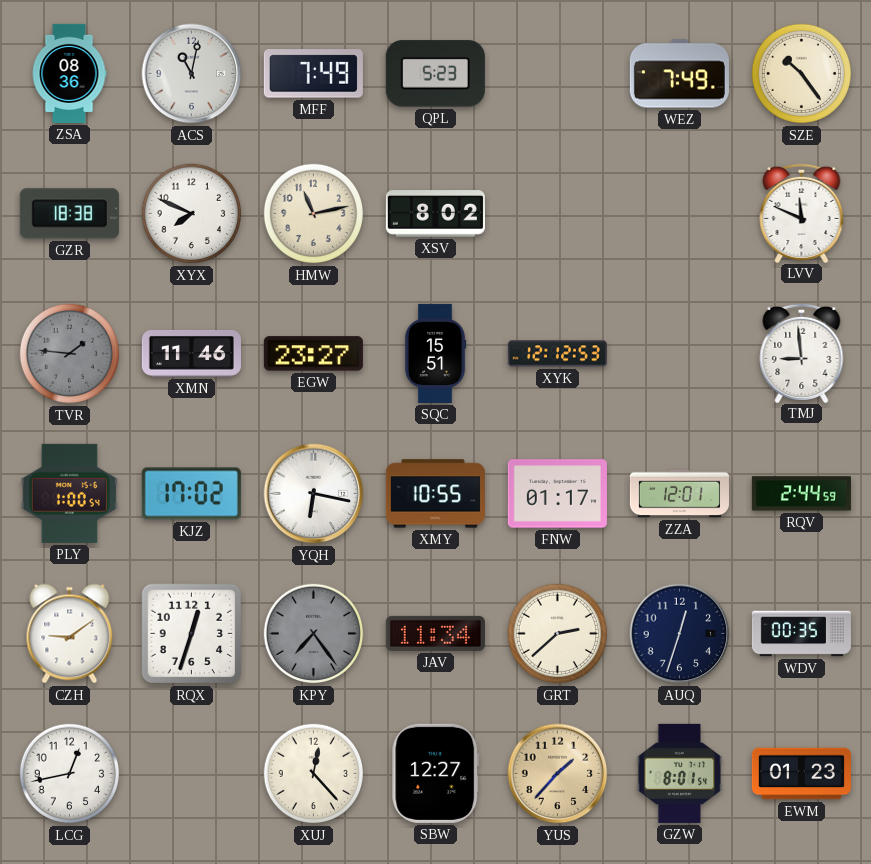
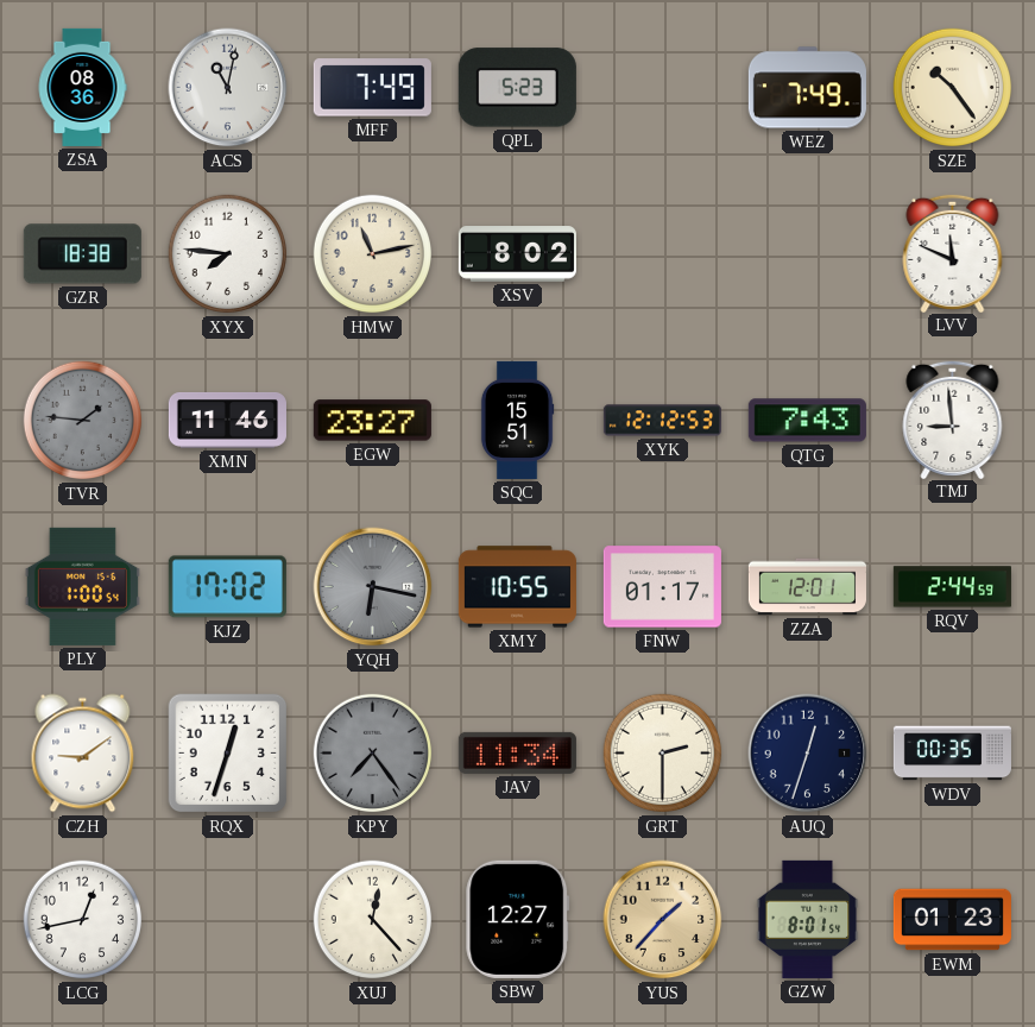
XYX: 7:49 -> 7:46 (228, 254)
QTG: none -> 7:43 (807, 421)
YQH dial: white -> grey (373, 587)
GRT: 2:38 -> 2:30 (663, 754)
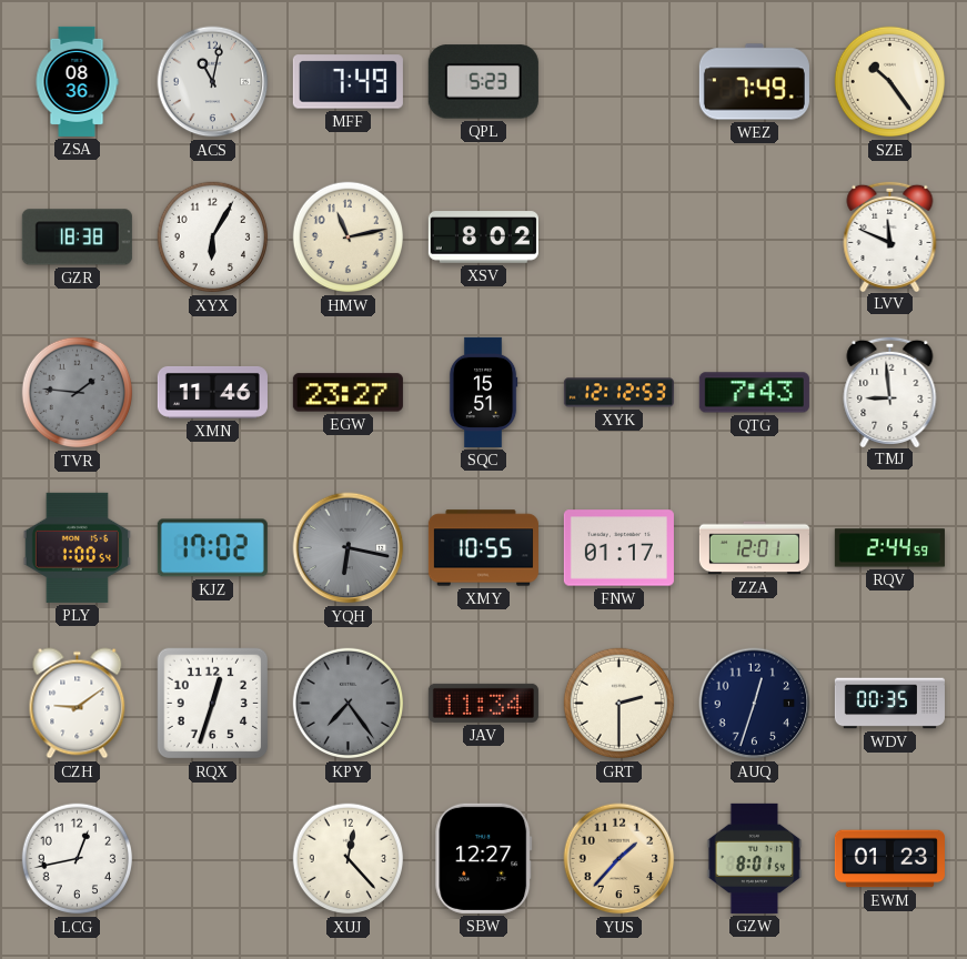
XYX: 7:46 -> 6:05 (213, 238)
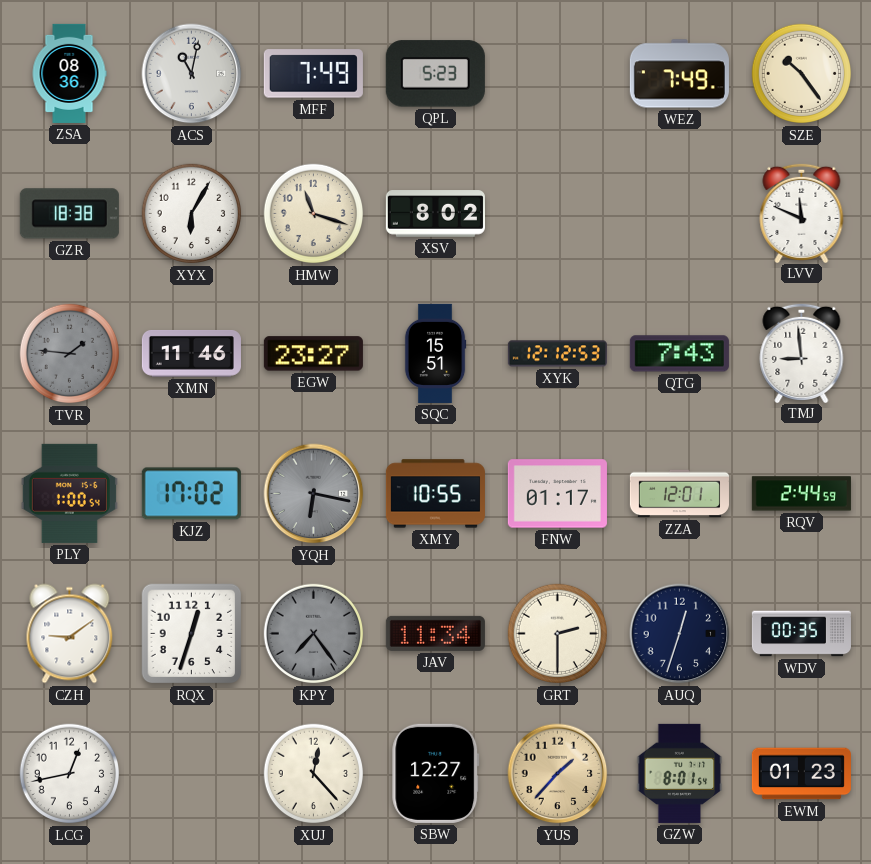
HMW: 11:13 -> 11:18 (314, 214)
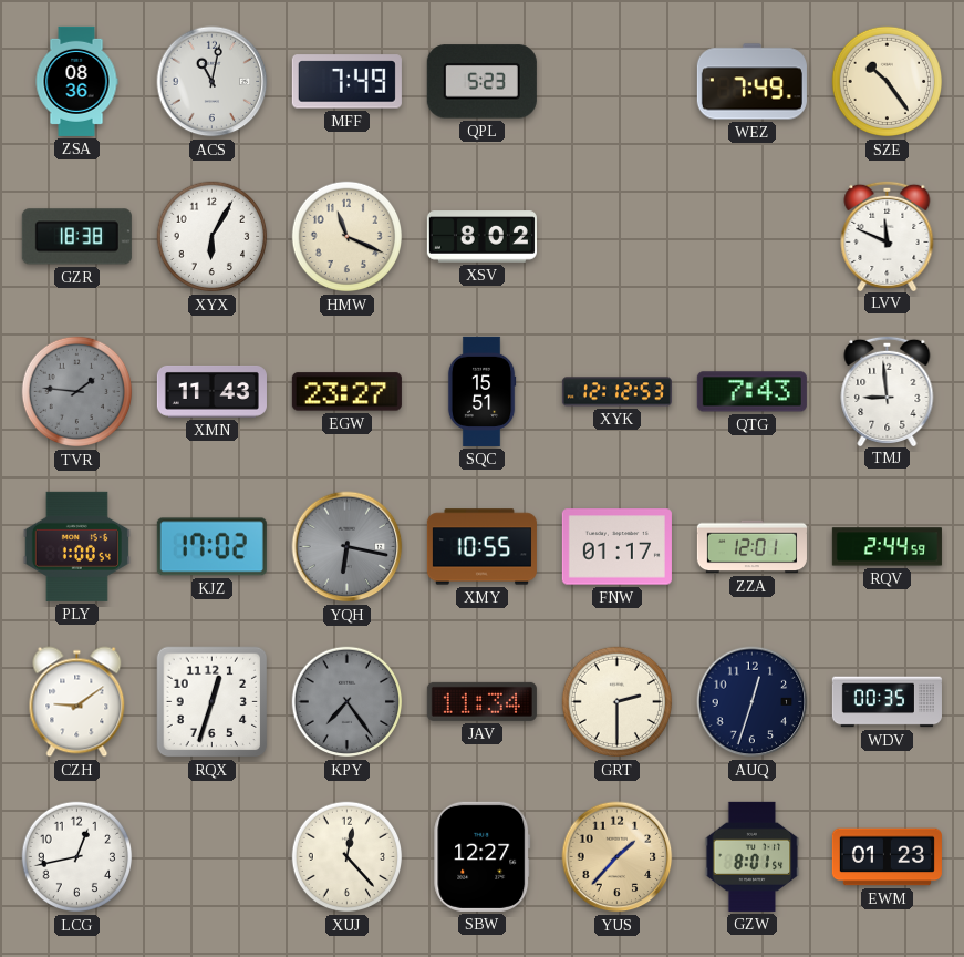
HMW: 11:18 -> 11:19 (348, 237)
XMN: 11:46 -> 11:43 (211, 392)
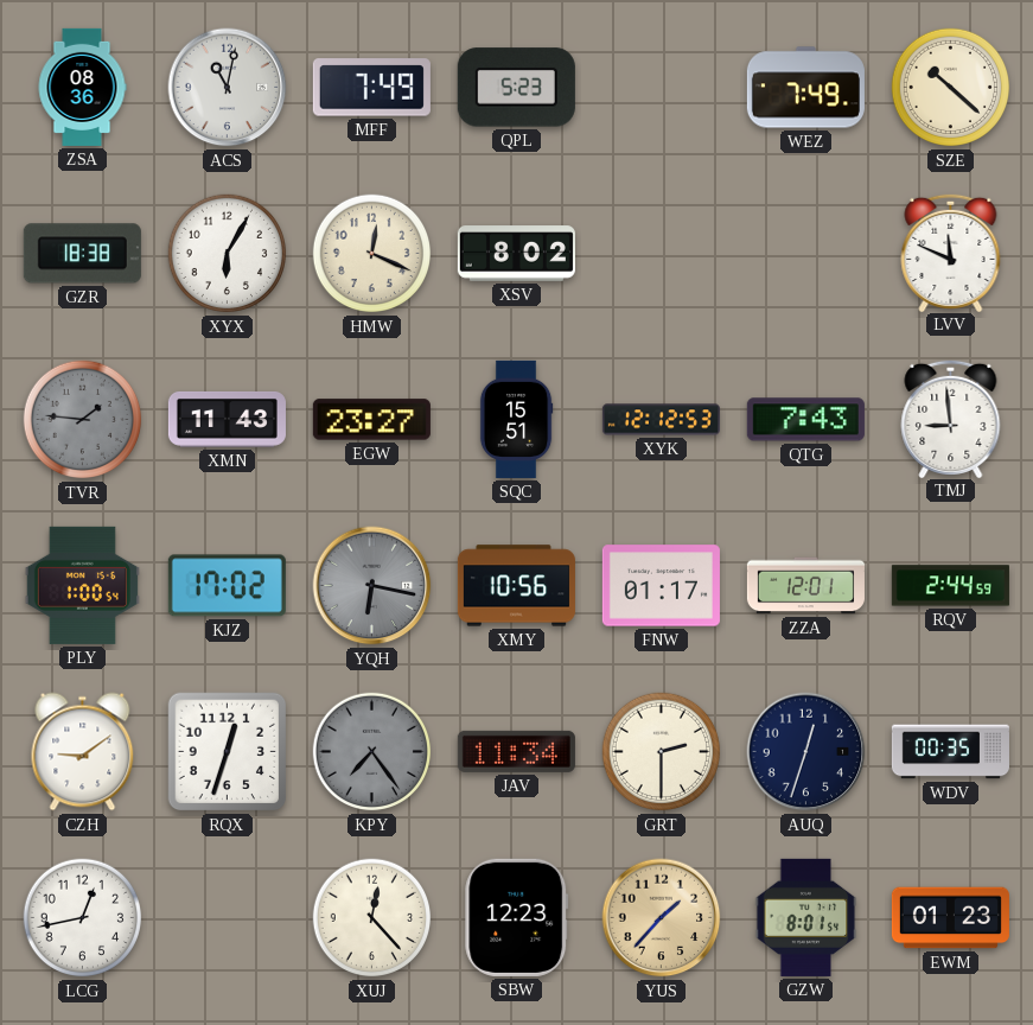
SZE: 10:24 -> 10:22 (951, 88)
HMW: 11:19 -> 12:19 (372, 254)
XMY: 10:55 -> 10:56 (516, 586)
SBW: 12:27 -> 12:23 (517, 917)
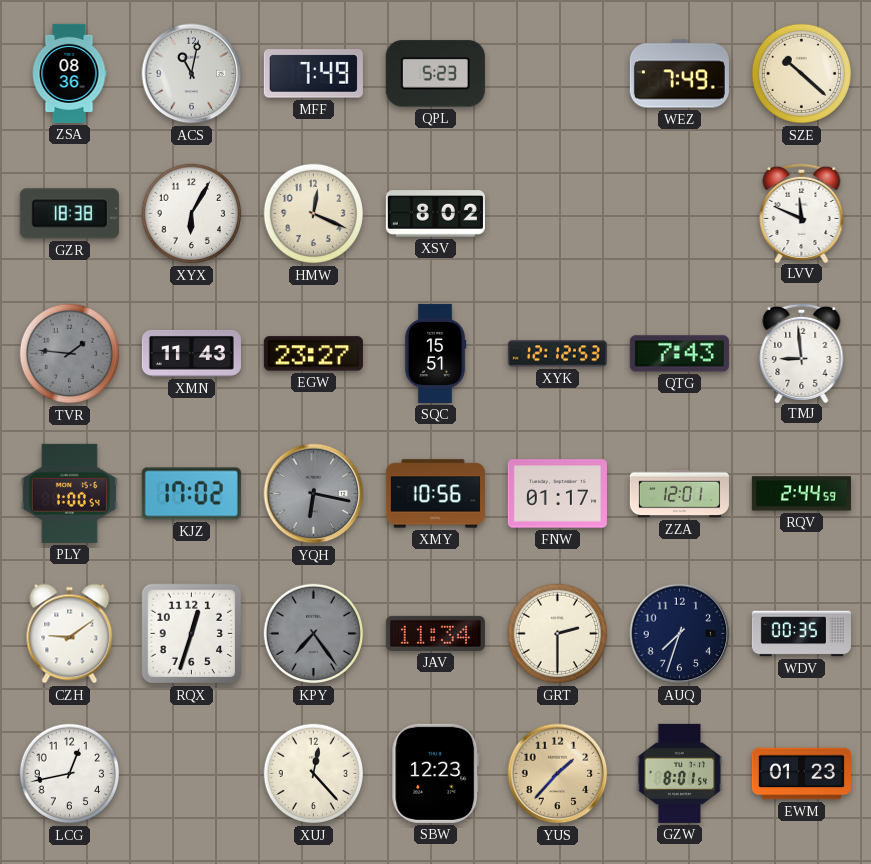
AUQ: 12:33 -> 7:33 (680, 634)
